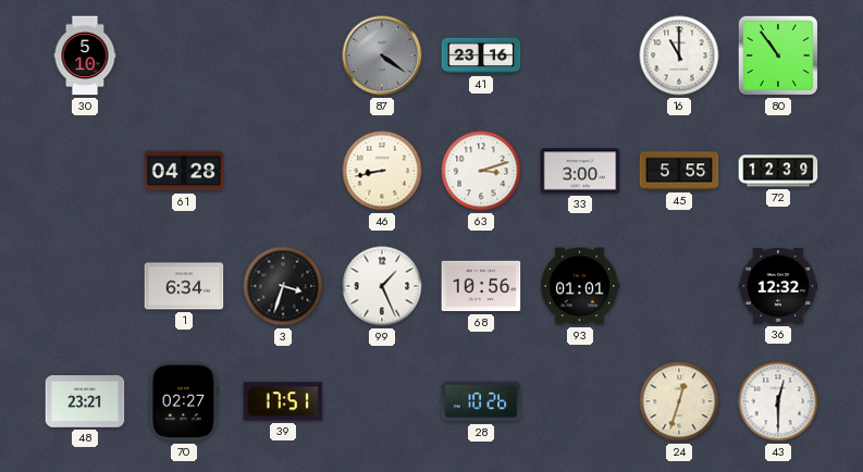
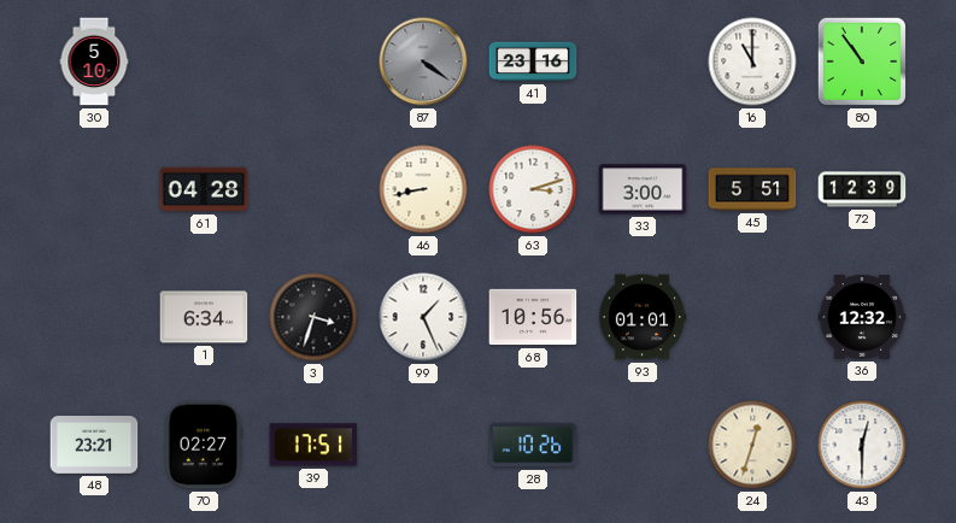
45: 5:55 -> 5:51 (752, 189)
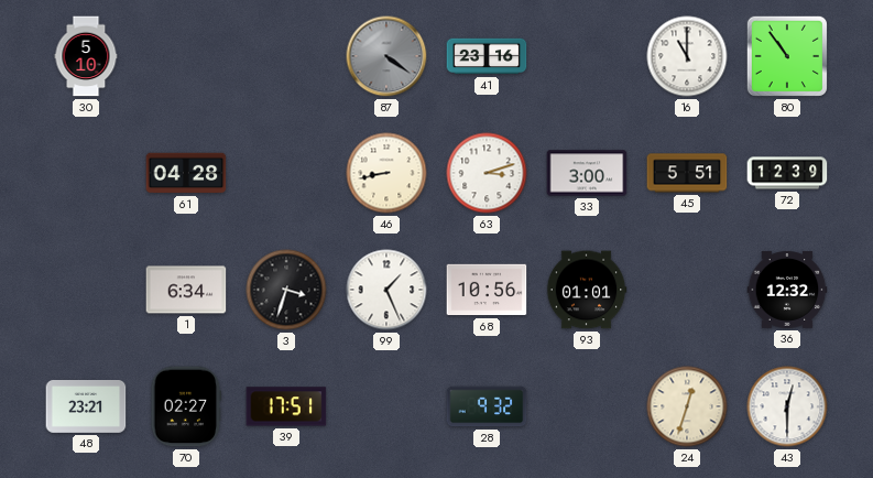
28: 10:26 -> 9:32 (487, 406)
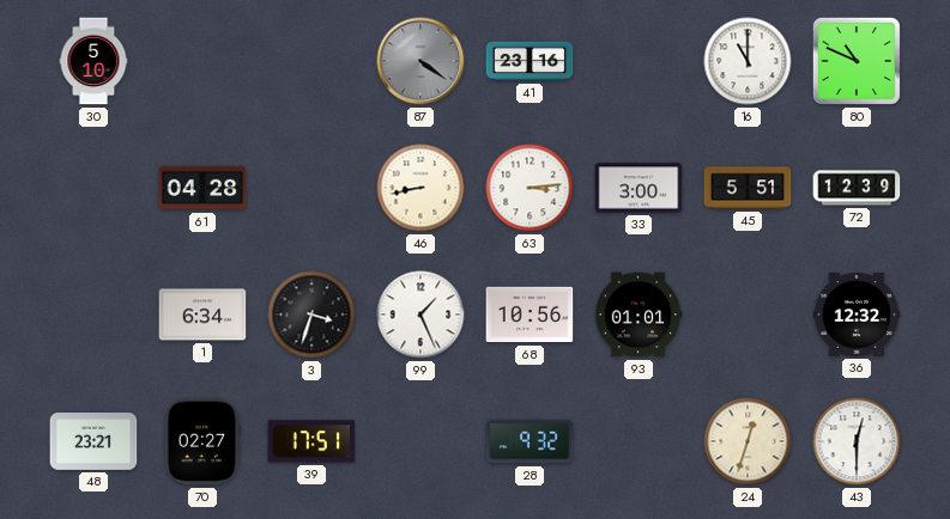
80: 10:54 -> 10:49 (857, 61)
63: 3:12 -> 3:14 (530, 188)
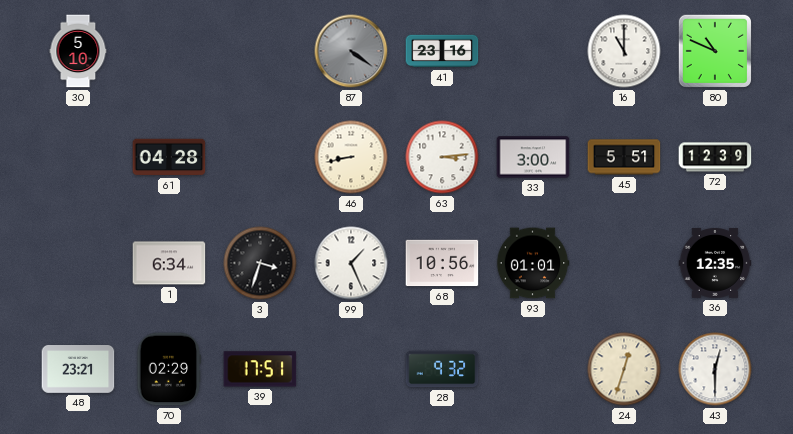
36: 12:32 -> 12:35 (715, 263)
70: 02:27 -> 02:29 (169, 369)
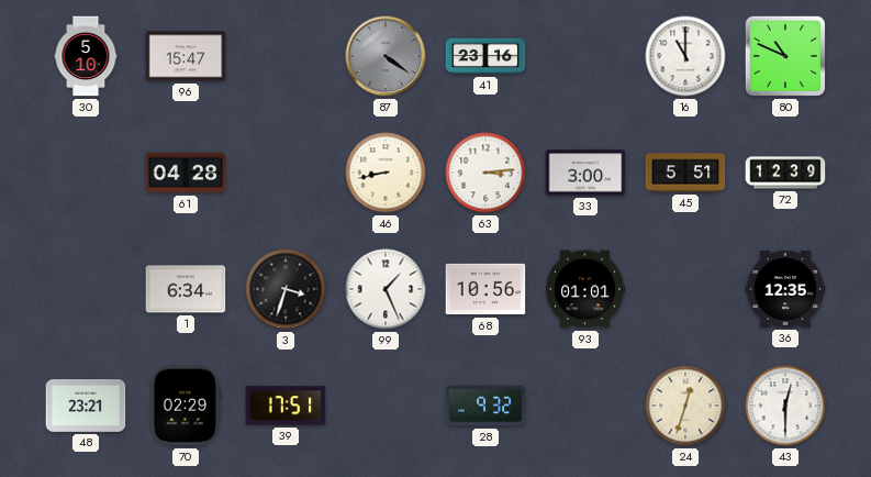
96: none -> 15:47 (186, 56)
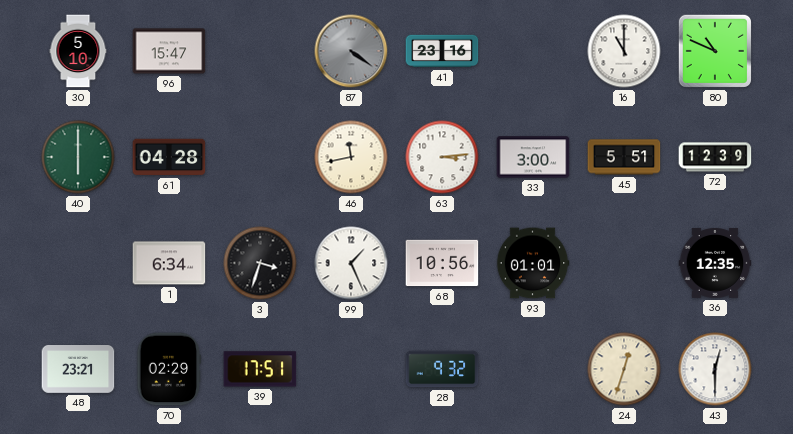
40: none -> 6:00 (78, 157)
46: 8:43 -> 11:43 (351, 157)
